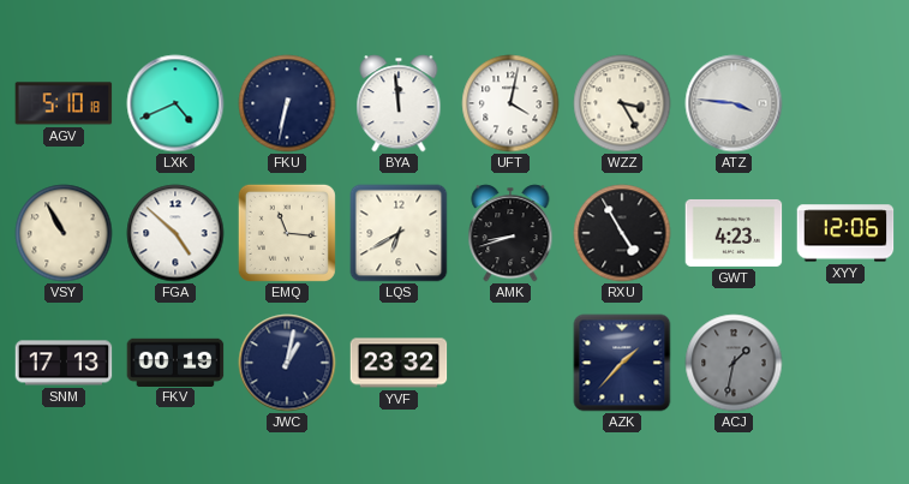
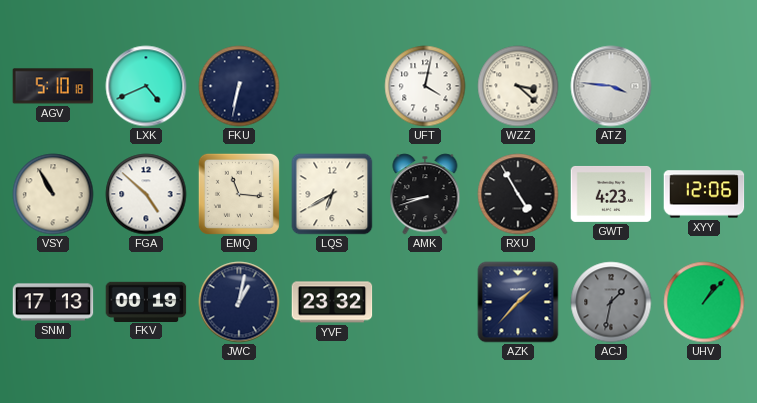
BYA: 11:59 -> none (399, 103)
WZZ: 3:25 -> 3:22 (518, 86)
UHV: none -> 1:07 (704, 302)
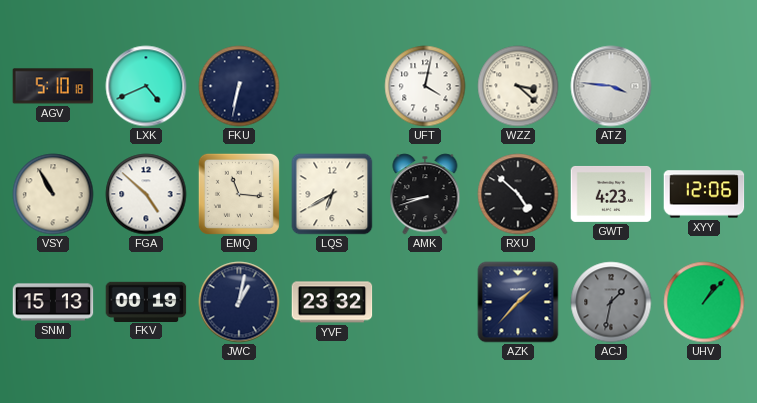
RXU: 4:55 -> 4:52 (518, 194)
SNM: 17:13 -> 15:13 (53, 302)
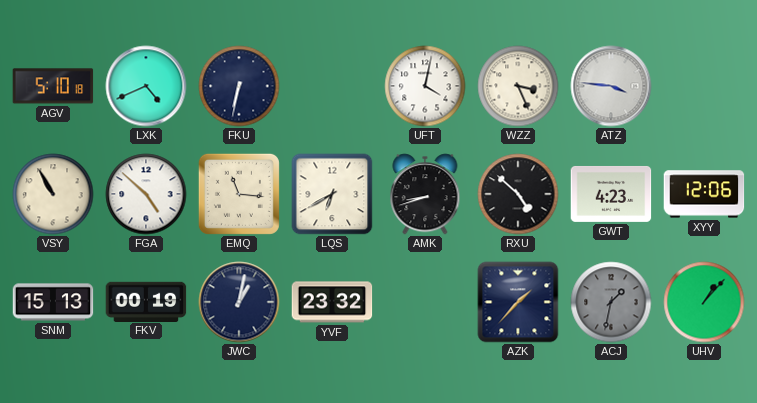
WZZ: 3:22 -> 3:26 (518, 86)
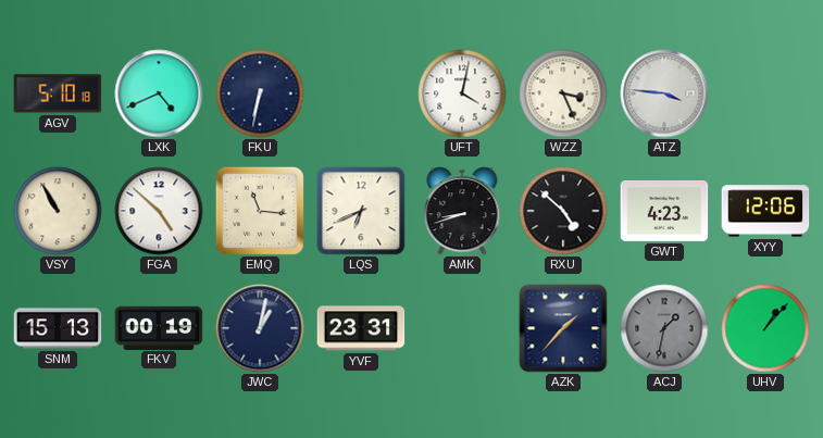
LQS: 6:40 -> 6:41 (361, 211)
YVF: 23:32 -> 23:31 (361, 328)
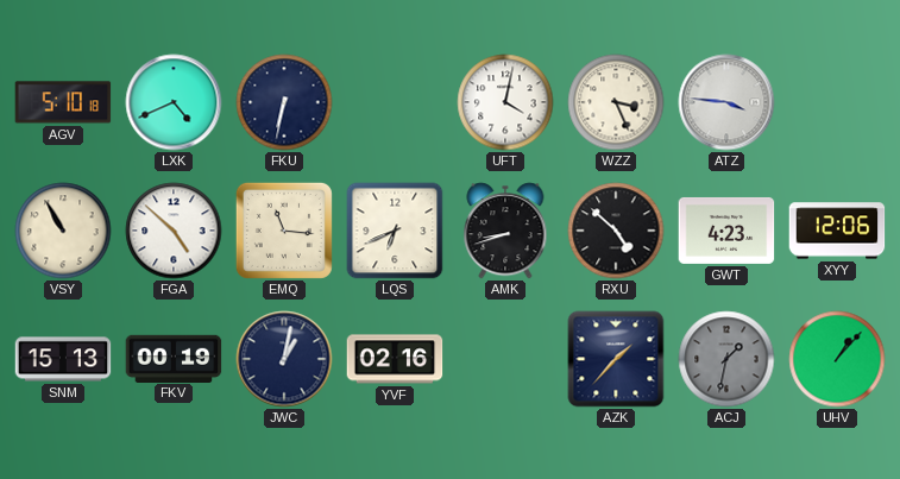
YVF: 23:31 -> 02:16 (395, 359)
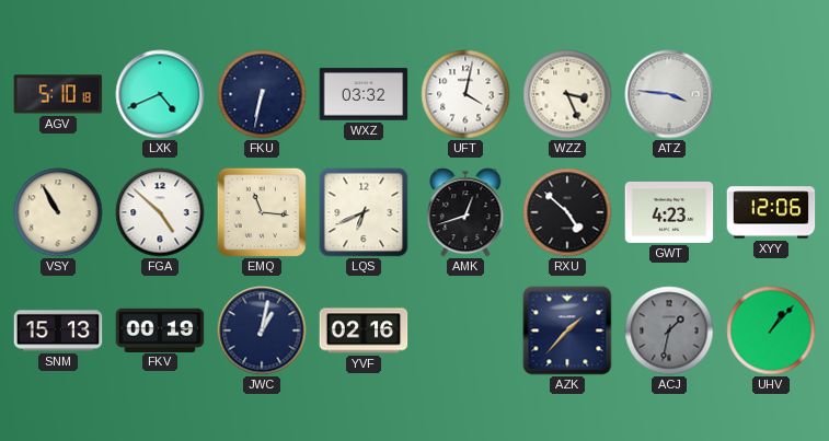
WXZ: none -> 03:32 (364, 94)
AMK: 8:42 -> 12:42 (465, 212)
